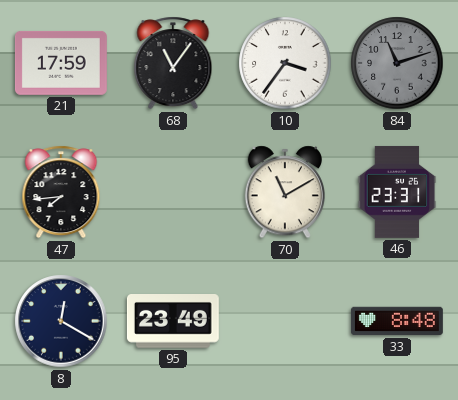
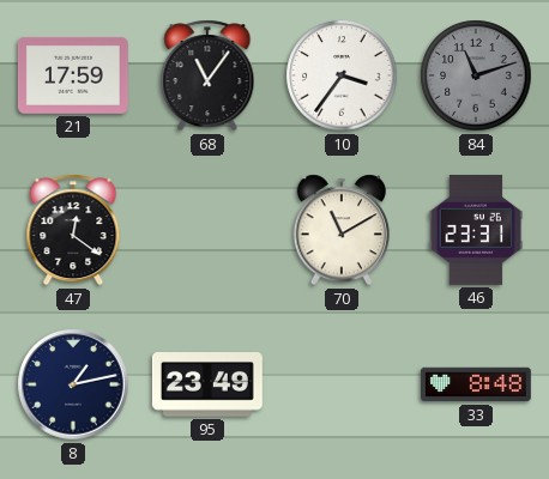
47: 7:44 -> 12:21 (73, 230)
8: 12:20 -> 1:13 (73, 384)
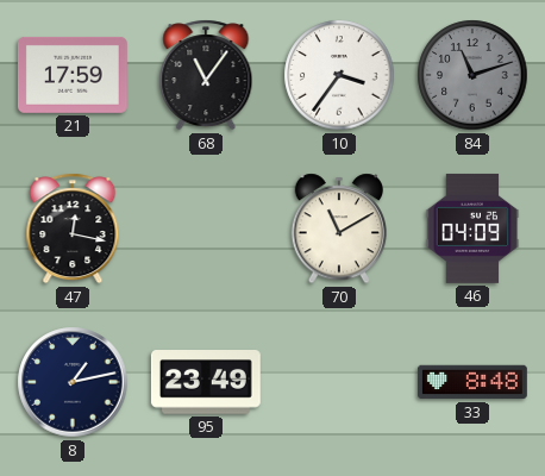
47: 12:21 -> 12:17 (73, 228)
46: 23:31 -> 04:09 (472, 228)
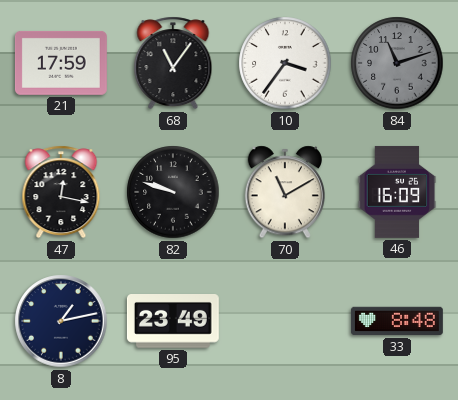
82: none -> 9:48 (173, 192)
46: 04:09 -> 16:09 (397, 192)
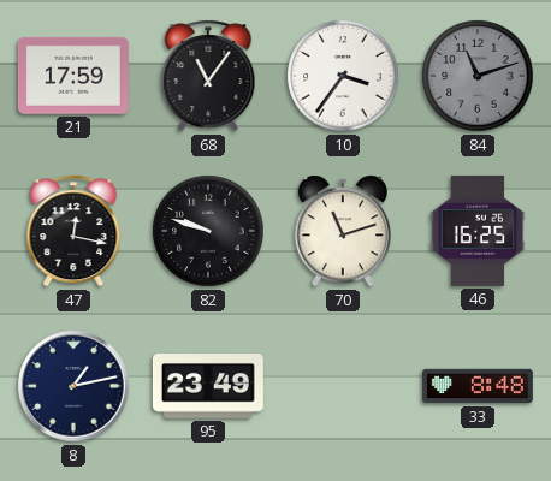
70: 11:10 -> 11:12 (342, 231)
46: 16:09 -> 16:25 (478, 231)
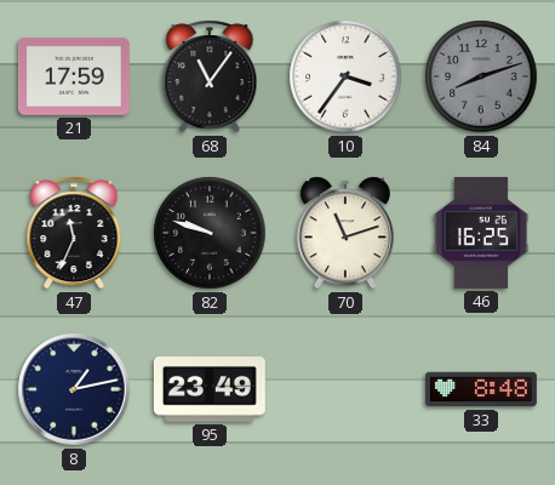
84: 11:12 -> 8:12 (481, 76)
47: 12:17 -> 11:34 (74, 233)
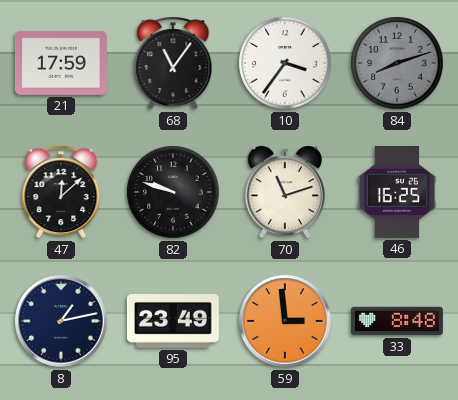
47: 11:34 -> 12:08 (61, 192)
59: none -> 2:59 (285, 321)
